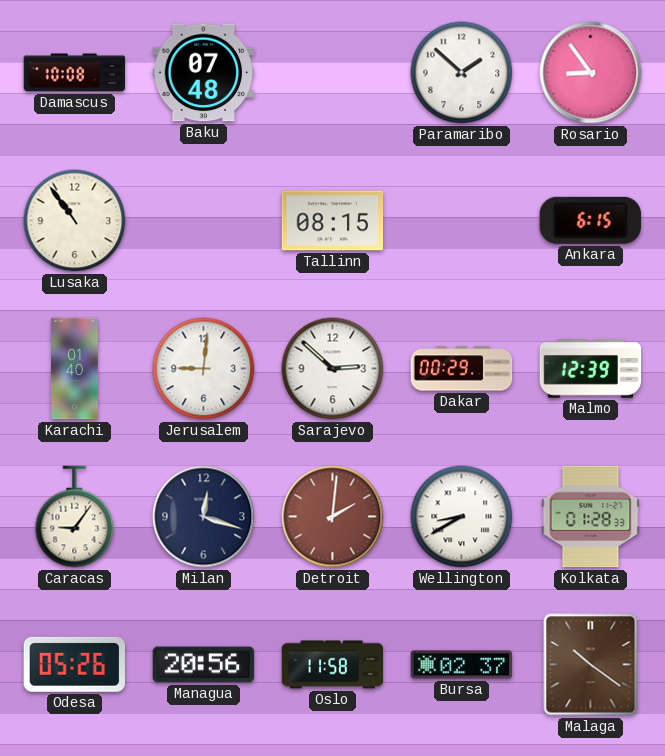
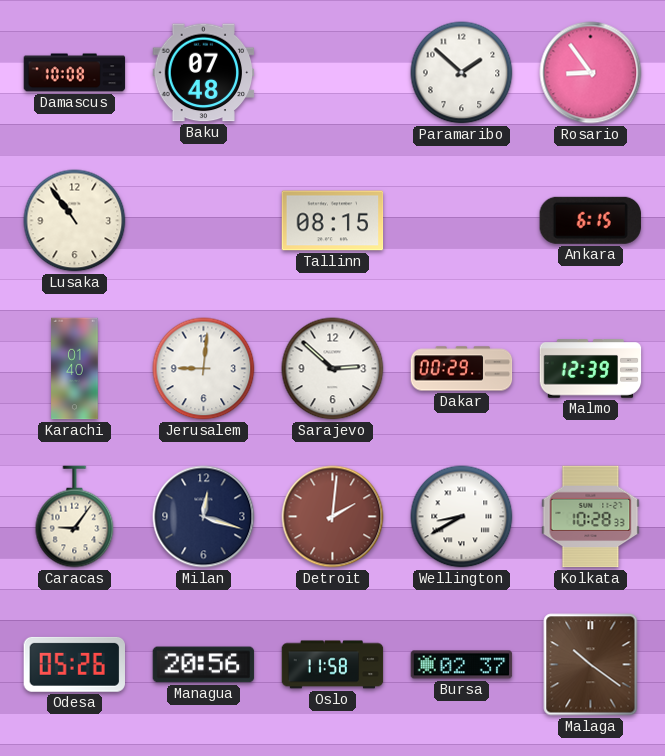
Kolkata: 01:28 -> 10:28 (591, 517)
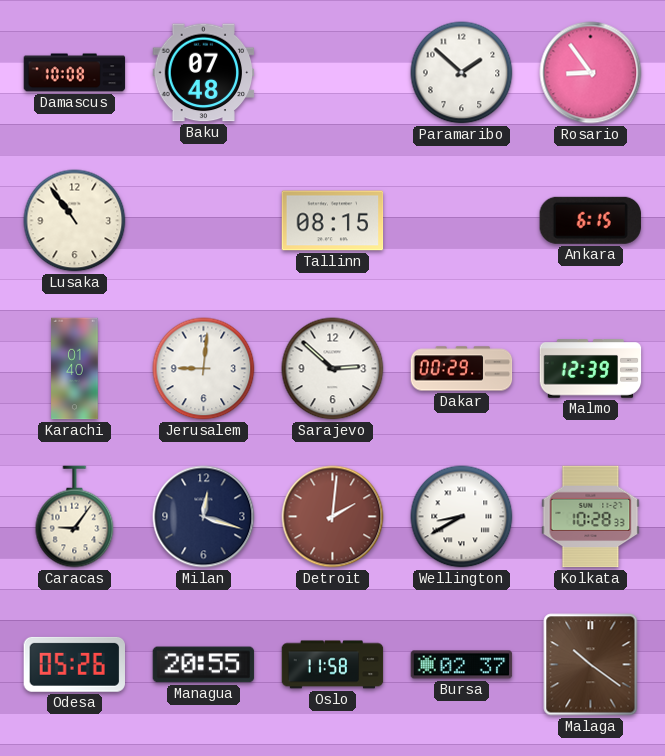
Managua: 20:56 -> 20:55 (204, 665)
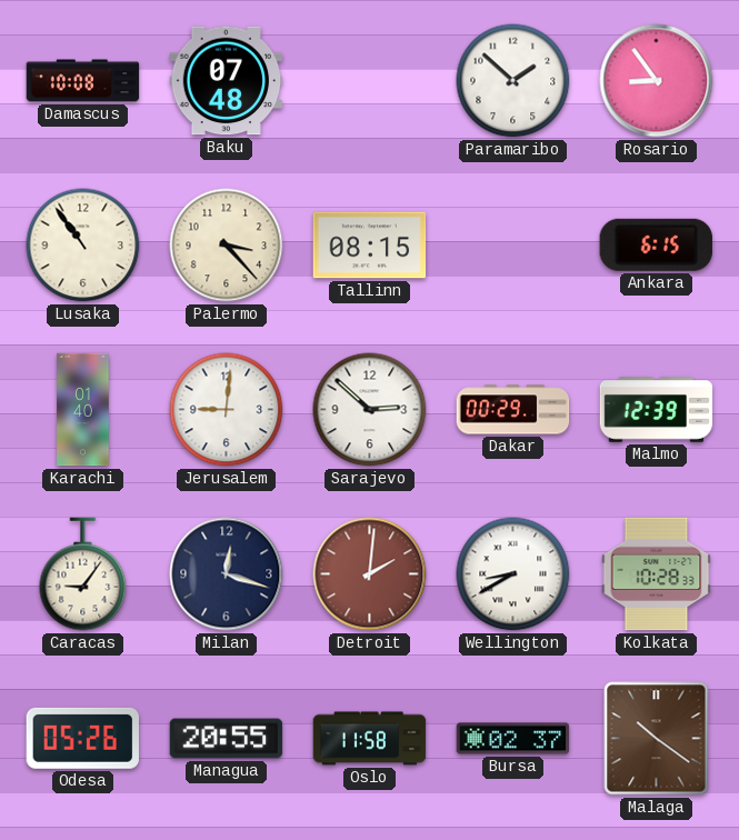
Palermo: none -> 3:23 (227, 246)
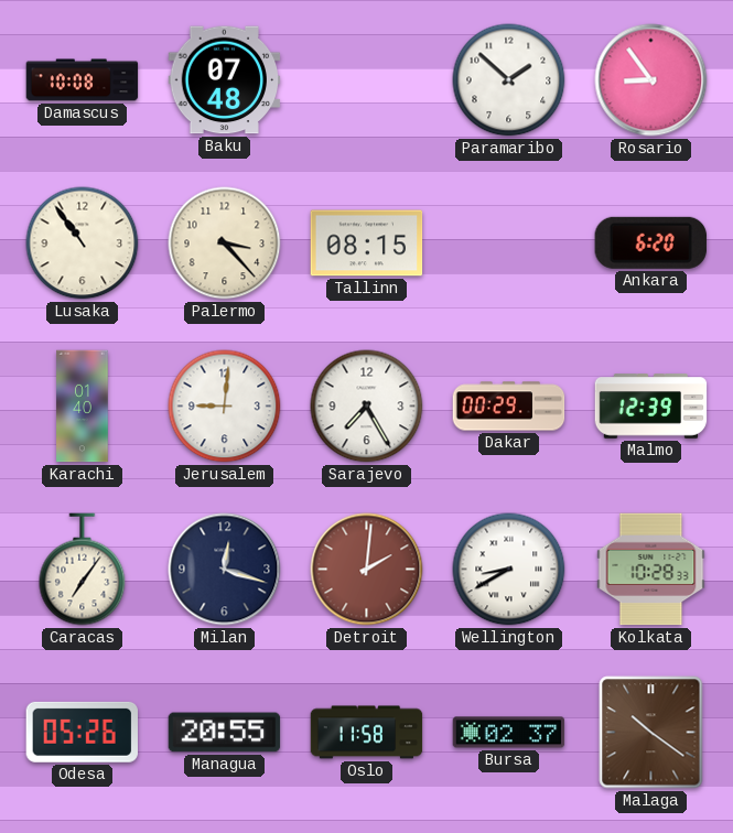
Ankara: 6:15 -> 6:20 (650, 242)
Sarajevo: 2:52 -> 7:25 (367, 407)
Caracas: 9:06 -> 7:06 (83, 570)
